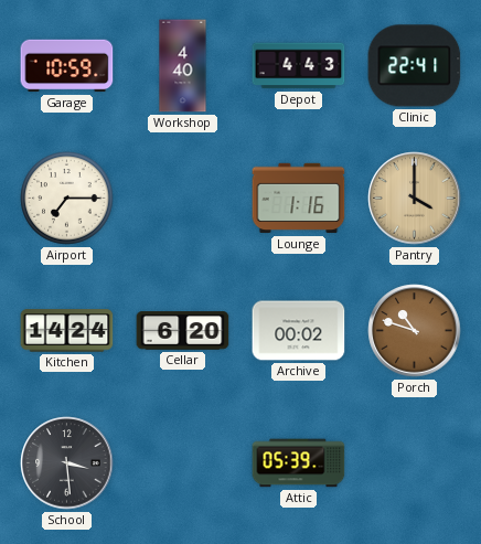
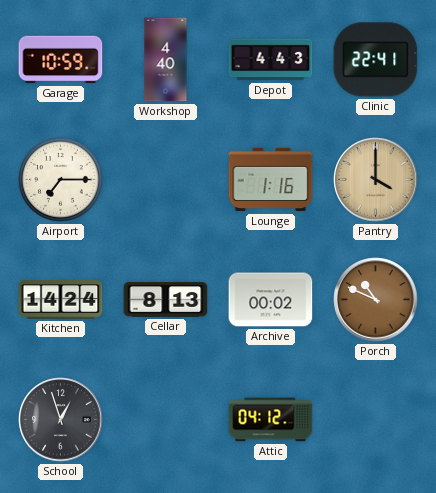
Cellar: 6:20 -> 8:13 (166, 300)
Porch: 10:48 -> 10:49 (376, 300)
School: 3:29 -> 12:57 (61, 420)
Attic: 05:39 -> 04:12 (271, 420)
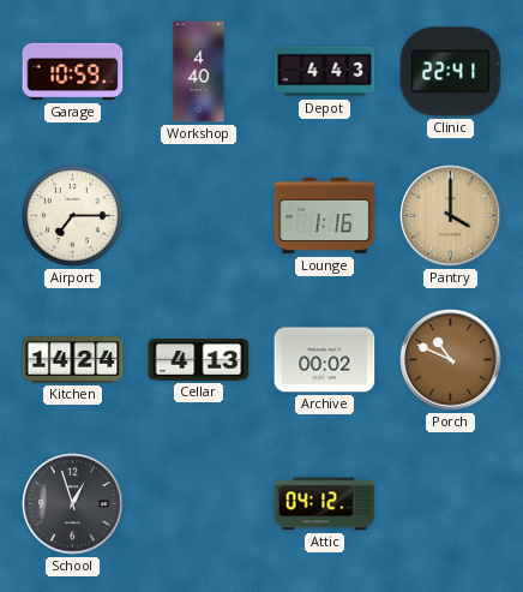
Cellar: 8:13 -> 4:13 (199, 360)
